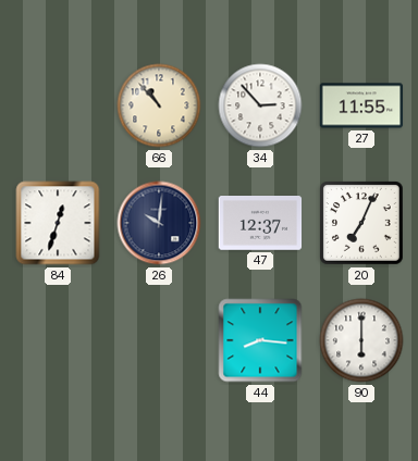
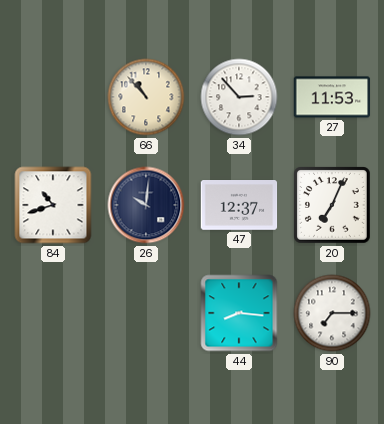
27: 11:55 -> 11:53 (332, 97)
84: 12:33 -> 10:42 (53, 205)
90: 6:00 -> 7:15 (332, 313)
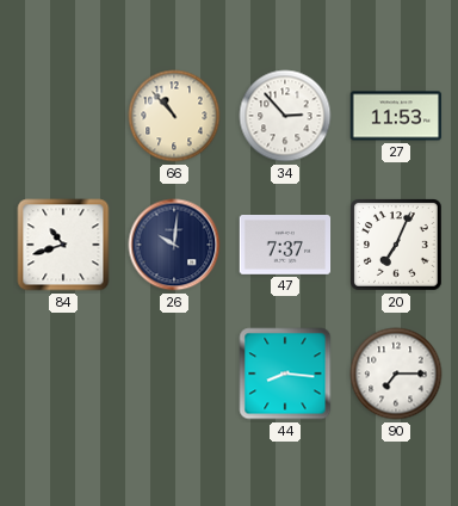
47: 12:37 -> 7:37 (285, 246)
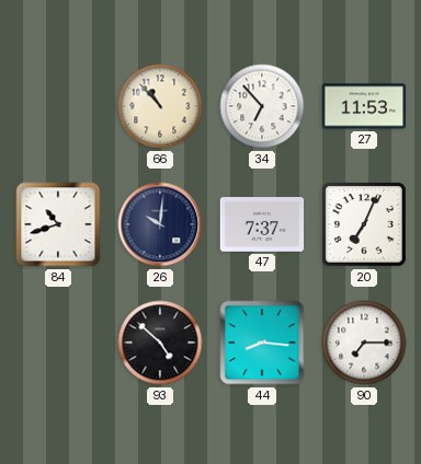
34: 2:53 -> 6:53 (262, 106)
93: none -> 4:52 (160, 343)
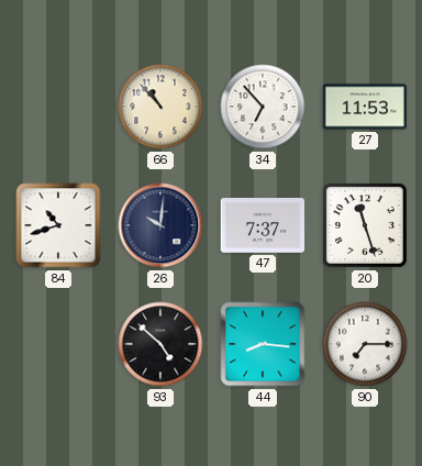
20: 7:04 -> 11:27 (365, 225)
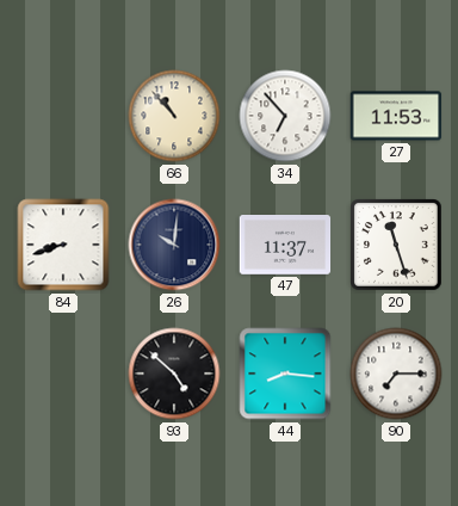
84: 10:42 -> 8:42 (63, 245)
47: 7:37 -> 11:37 (285, 246)
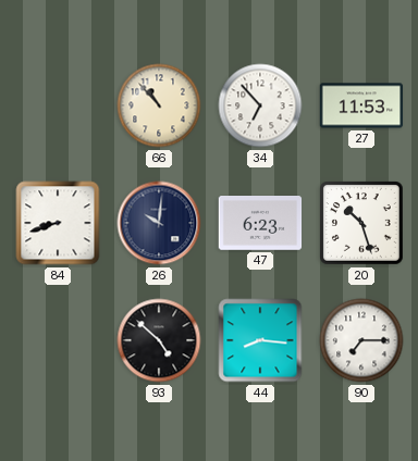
47: 11:37 -> 6:23 (260, 224)
20: 11:27 -> 10:27 (361, 223)
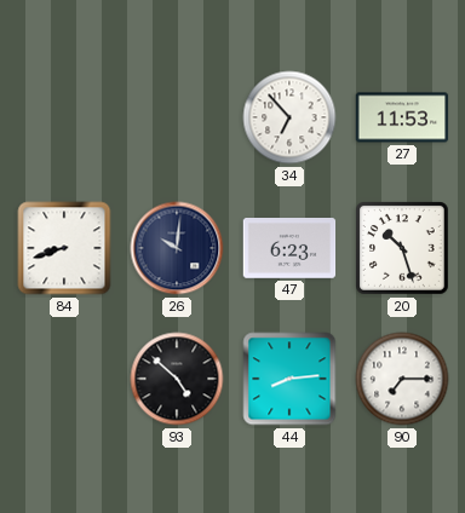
66: 10:53 -> none (159, 105)
44: 8:16 -> 8:14 (289, 379)
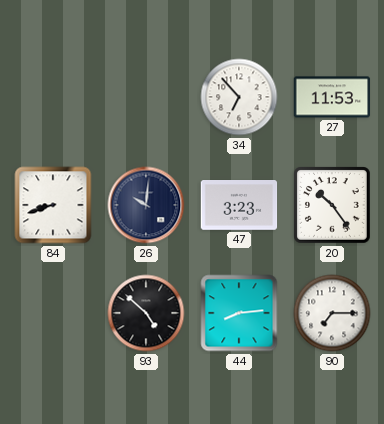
47: 6:23 -> 3:23 (239, 206)
20: 10:27 -> 10:24 (332, 205)
